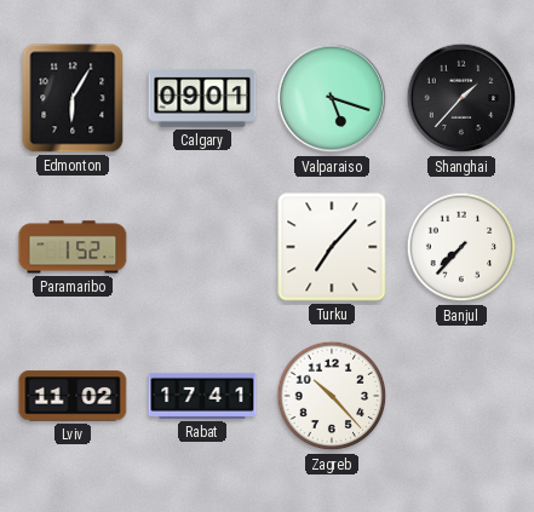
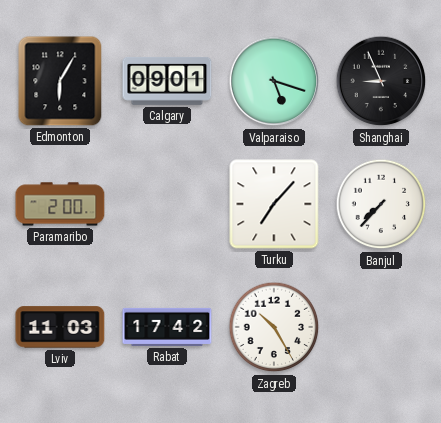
Shanghai: 1:37 -> 8:56 (381, 81)
Paramaribo: 1:52 -> 2:00 (60, 204)
Lviv: 11:02 -> 11:03 (60, 327)
Rabat: 17:41 -> 17:42 (167, 327)
Zagreb: 10:23 -> 10:25 (274, 327)
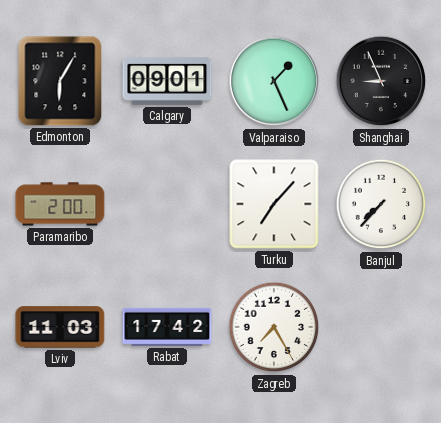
Valparaiso: 5:18 -> 1:26 (274, 81)
Zagreb: 10:25 -> 7:25 (274, 327)
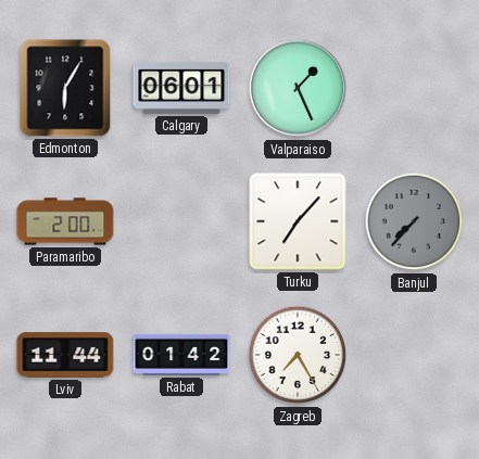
Calgary: 09:01 -> 06:01 (181, 88)
Shanghai: 8:56 -> none (381, 81)
Banjul dial: white -> grey (414, 221)
Lviv: 11:03 -> 11:44 (65, 355)
Rabat: 17:42 -> 01:42 (181, 355)
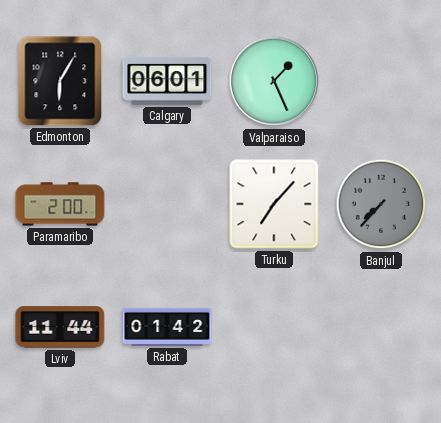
Zagreb: 7:25 -> none (298, 355)
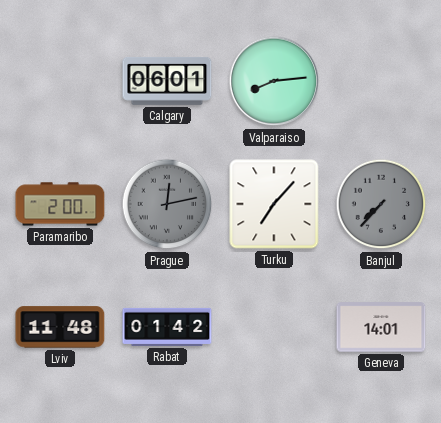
Edmonton: 6:05 -> none (60, 81)
Valparaiso: 1:26 -> 8:14 (274, 81)
Prague: none -> 12:13 (167, 204)
Lviv: 11:44 -> 11:48 (60, 327)
Geneva: none -> 14:01 (381, 327)
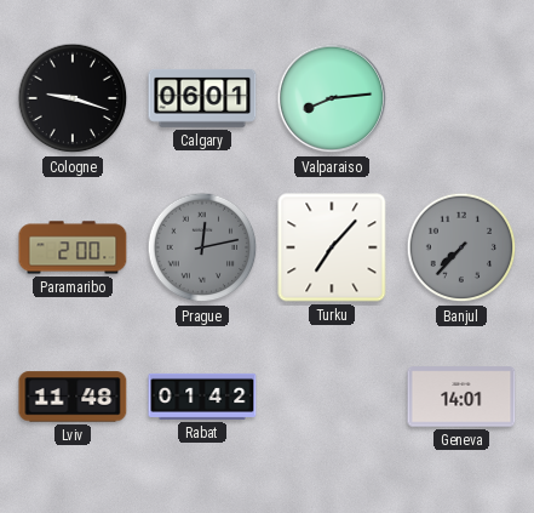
Cologne: none -> 9:18 (73, 98)
